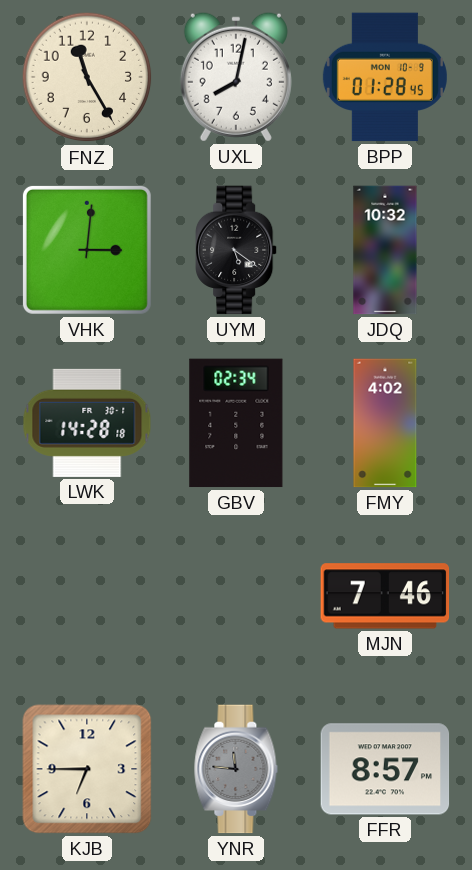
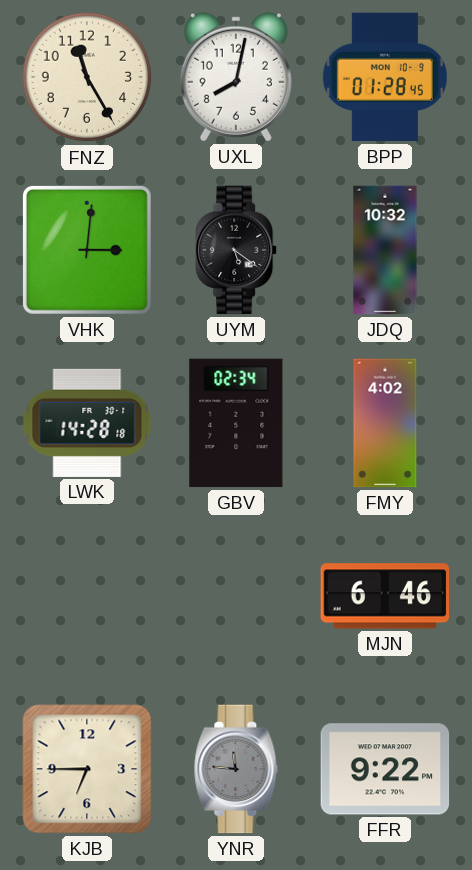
MJN: 7:46 -> 6:46 (385, 596)
FFR: 8:57 -> 9:22 (385, 769)
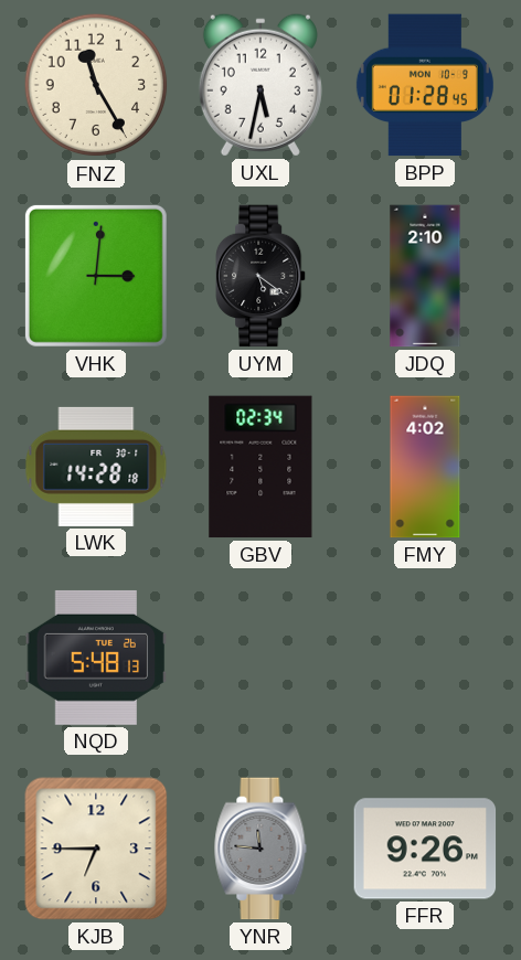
UXL: 8:02 -> 5:32 (260, 85)
JDQ: 10:32 -> 2:10 (425, 276)
NQD: none -> 5:48 (96, 658)
MJN: 6:46 -> none (385, 596)
FFR: 9:22 -> 9:26 (425, 849)
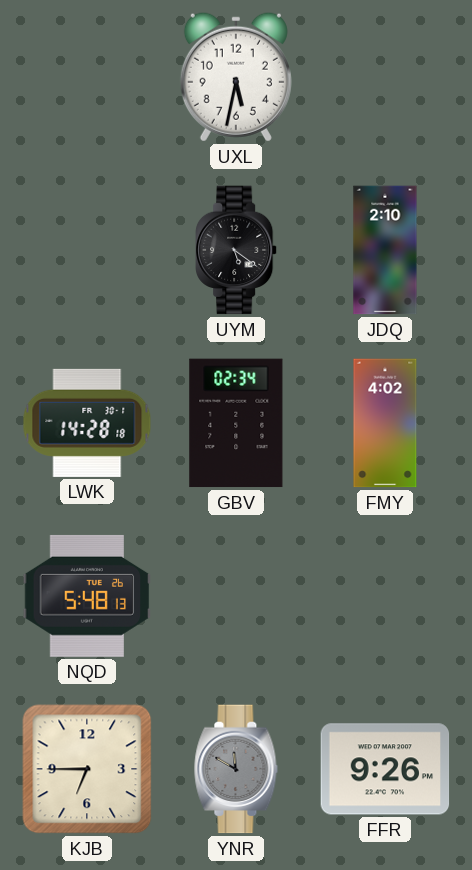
FNZ: 11:25 -> none (96, 85)
BPP: 01:28 -> none (425, 85)
VHK: 3:01 -> none (96, 276)
YNR: 11:46 -> 11:50 (236, 769)
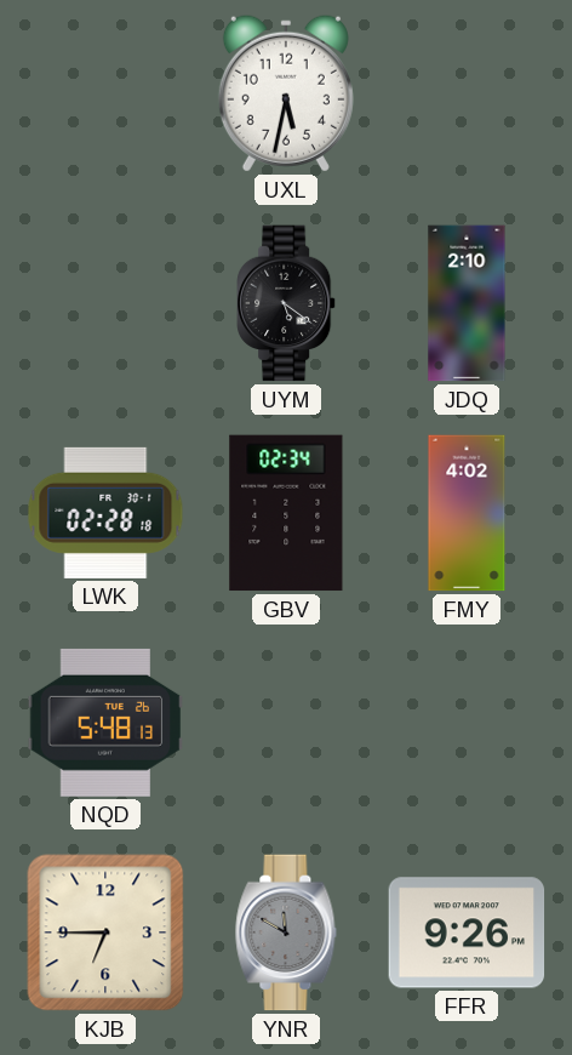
LWK: 14:28 -> 02:28 (105, 513)
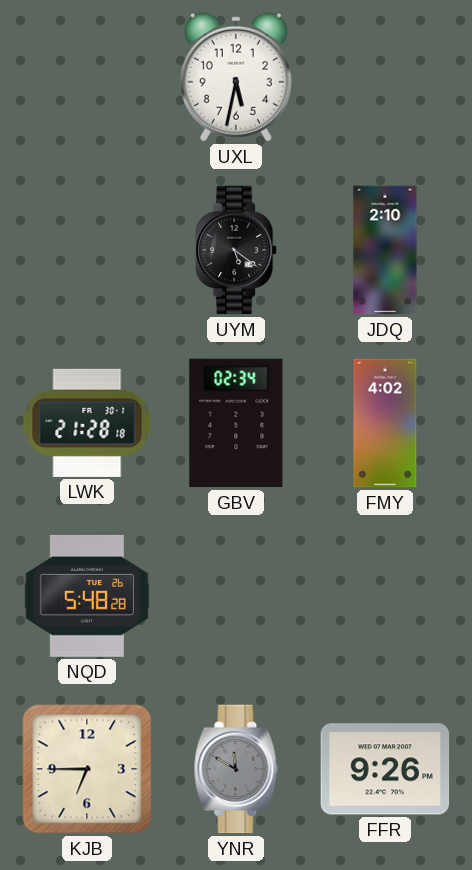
LWK: 02:28 -> 21:28 (87, 423)
NQD: 5:48:13 -> 5:48:28 (87, 596)
